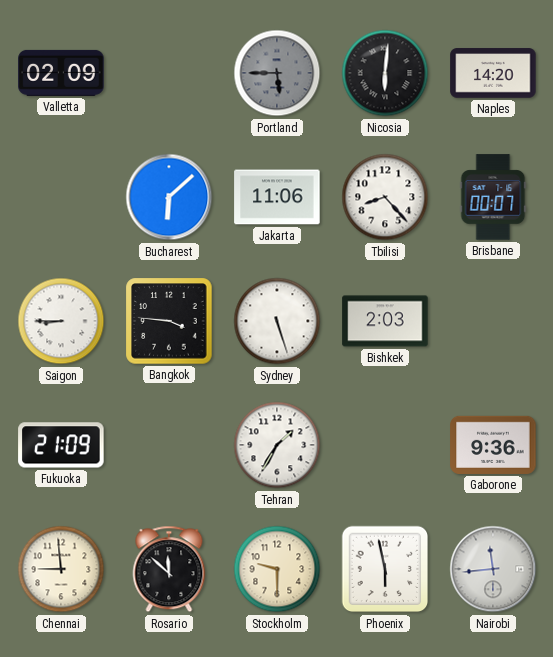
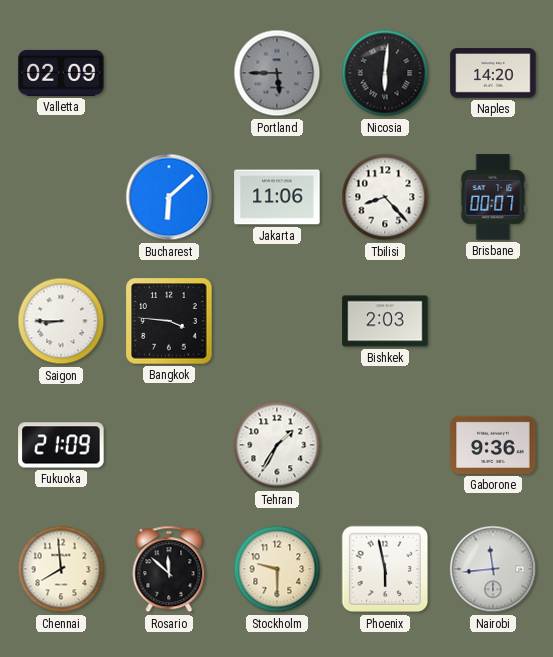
Sydney: 5:27 -> none (277, 321)
Chennai: 8:59 -> 7:59 (61, 569)
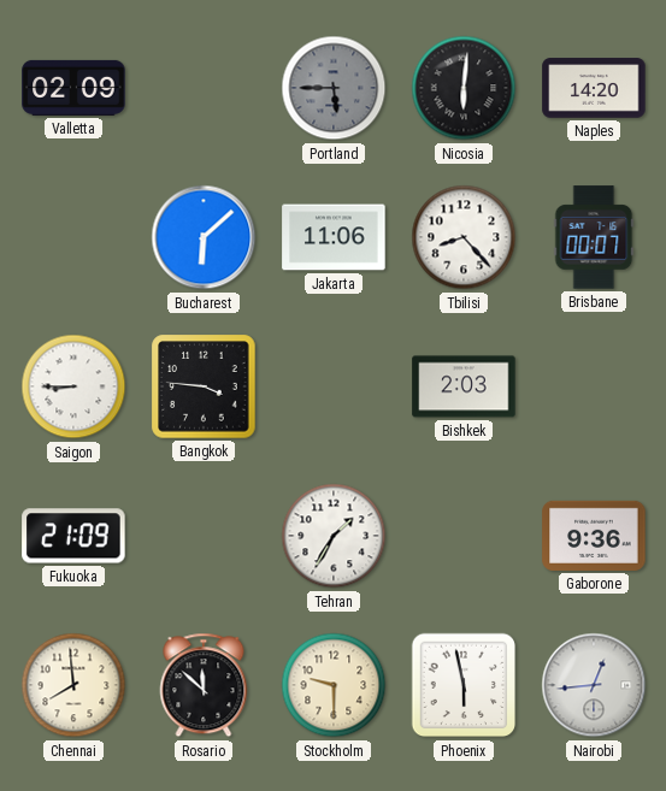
Nairobi: 11:44 -> 12:44 (594, 685)
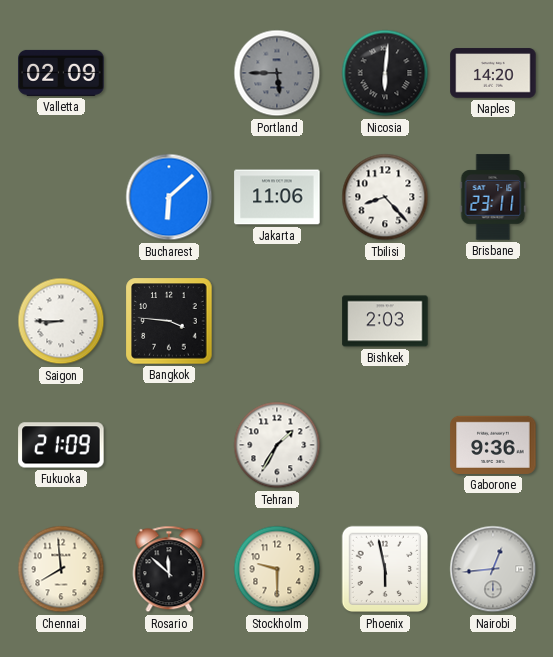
Brisbane: 00:07 -> 23:11 (493, 197)
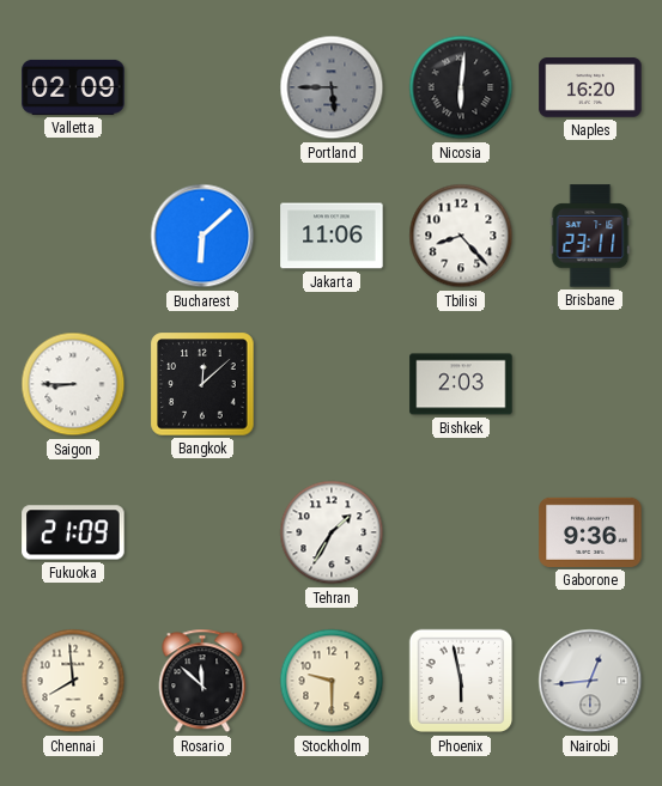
Naples: 14:20 -> 16:20 (590, 87)
Bangkok: 3:46 -> 12:08 (202, 384)
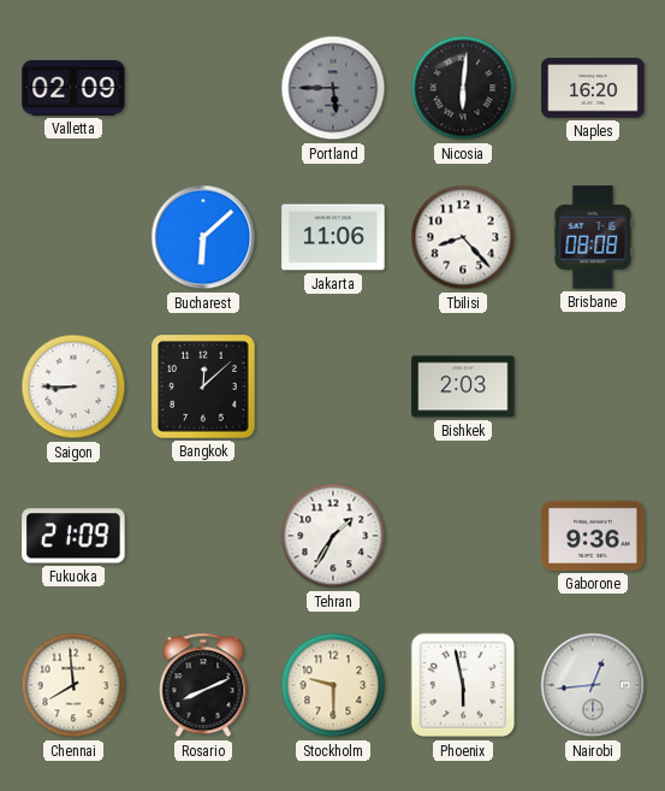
Brisbane: 23:11 -> 08:08 (593, 237)
Rosario: 11:52 -> 8:11 (203, 685)
